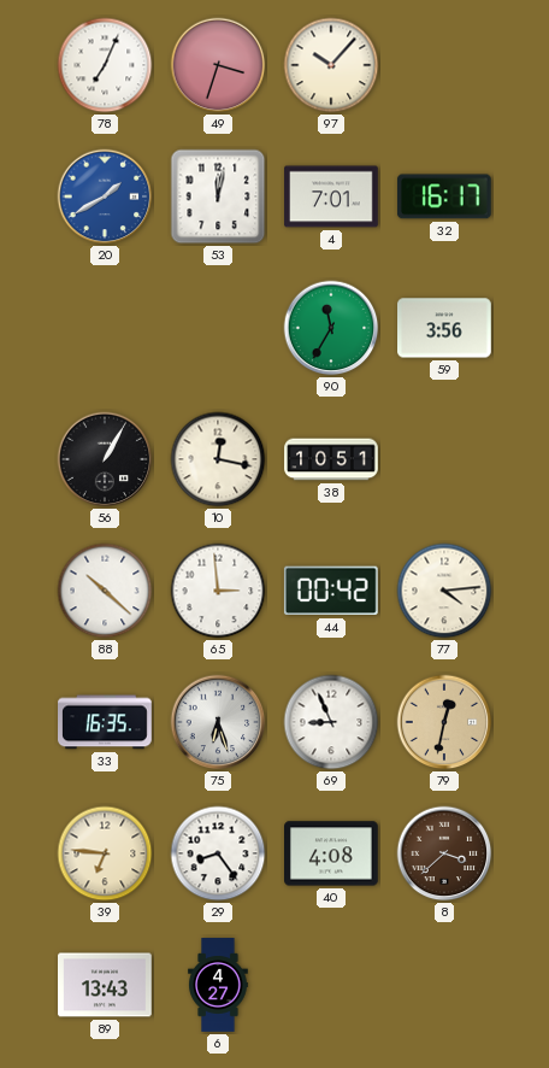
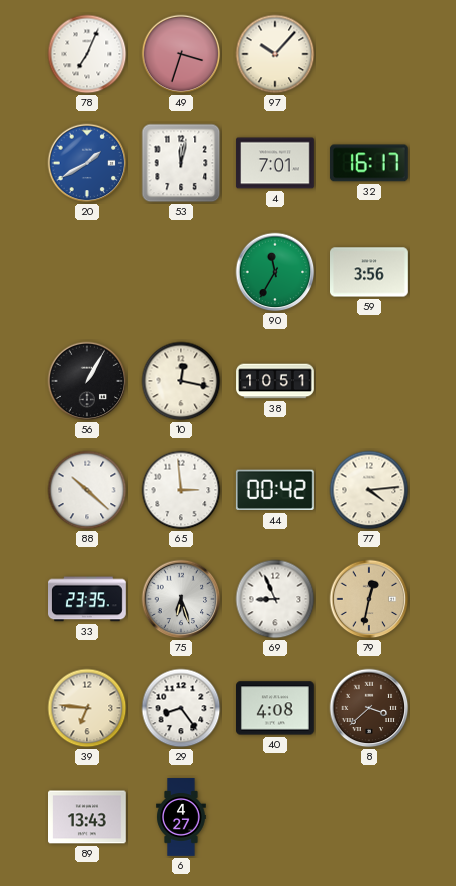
33: 16:35 -> 23:35 (88, 599)
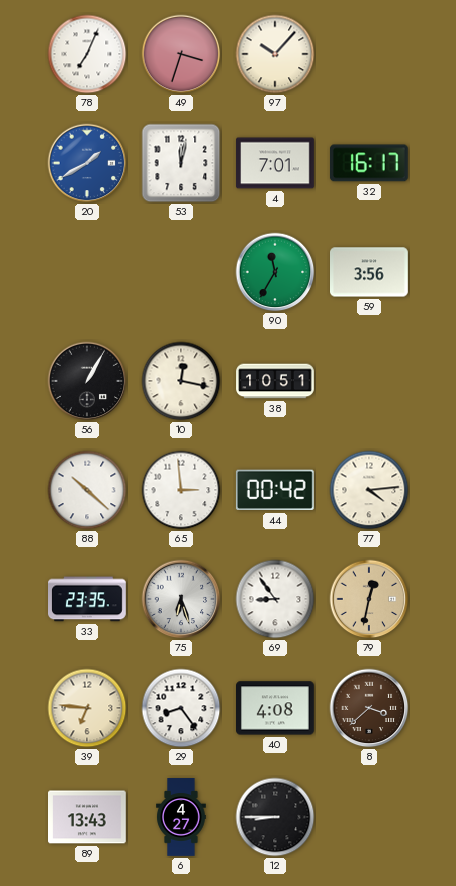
69: 8:56 -> 8:54 (275, 599)
12: none -> 8:45 (275, 817)
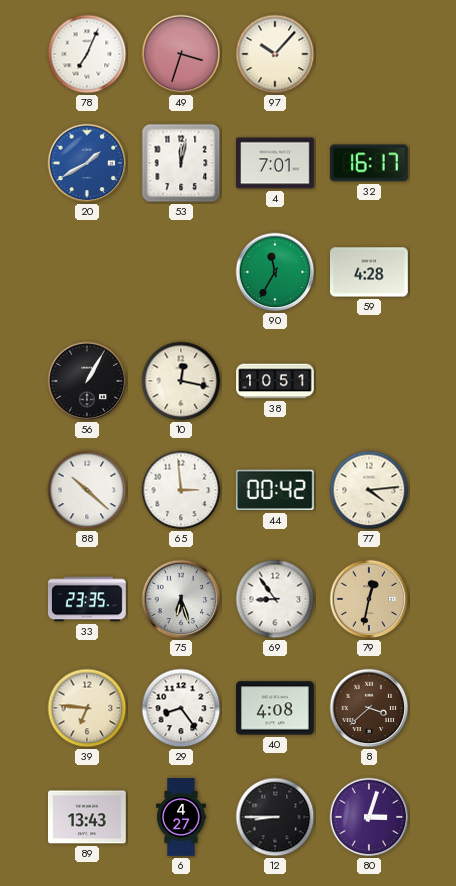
59: 3:56 -> 4:28 (369, 272)
80: none -> 3:03 (369, 817)
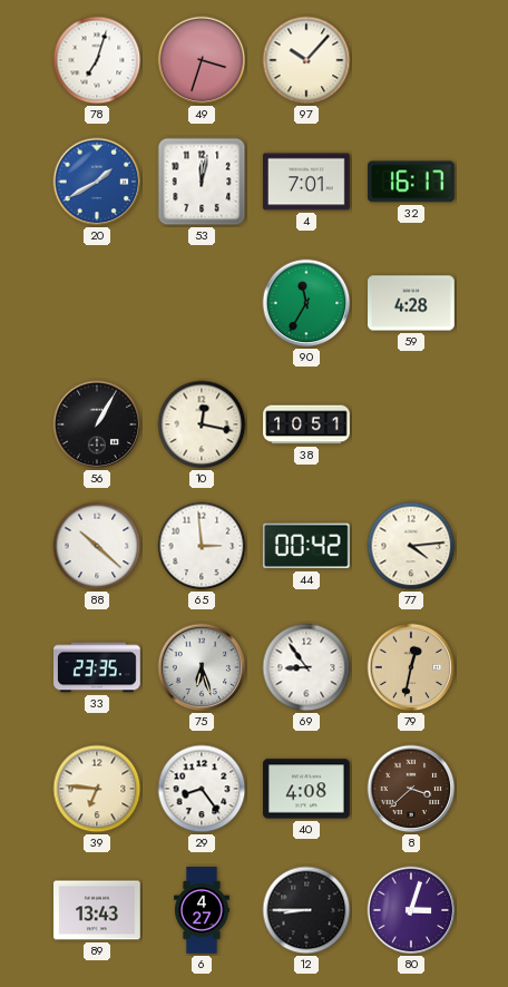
78: 7:04 -> 7:03 (97, 60)
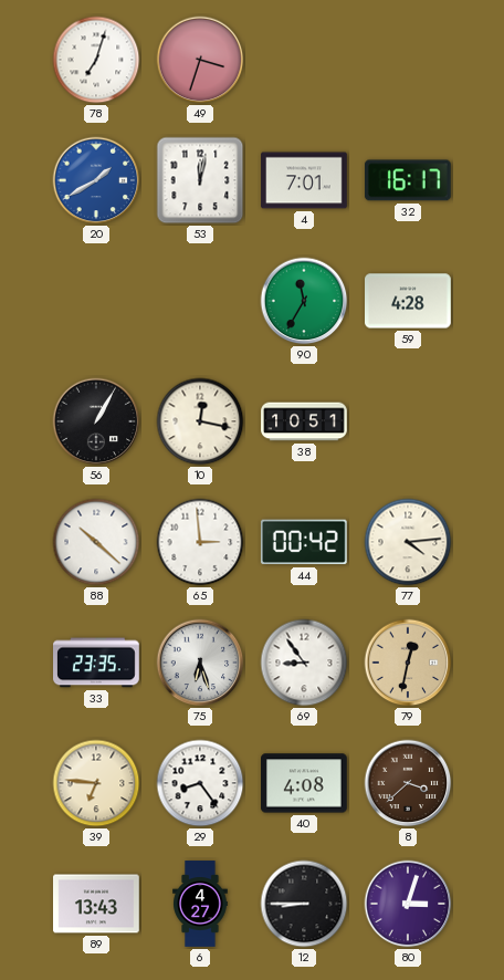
97: 10:07 -> none (306, 60)
